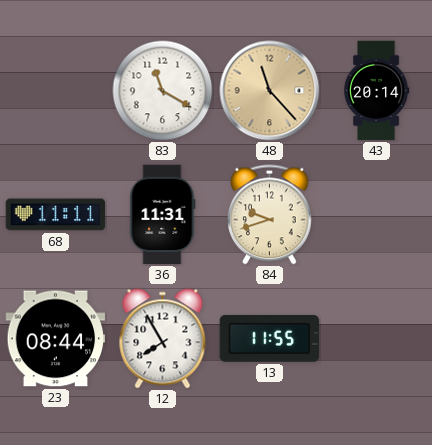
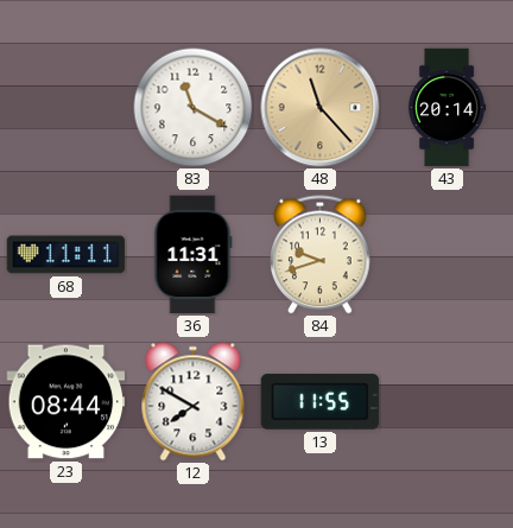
12: 7:55 -> 7:50 (194, 402)
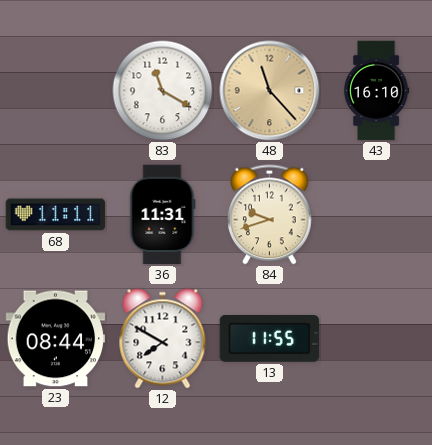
43: 20:14 -> 16:10 (376, 91)
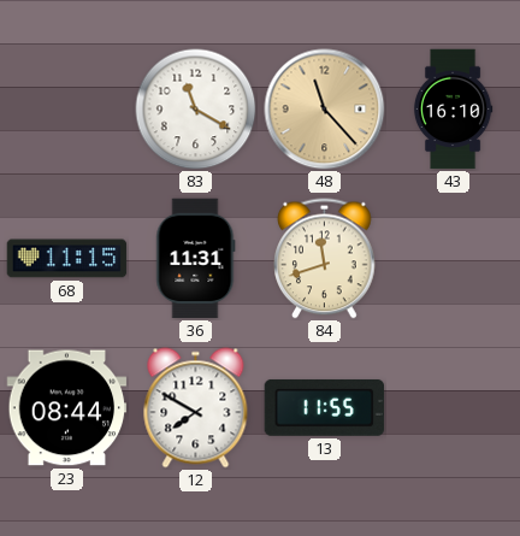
68: 11:11 -> 11:15 (67, 259)
84: 9:42 -> 11:42 (325, 259)
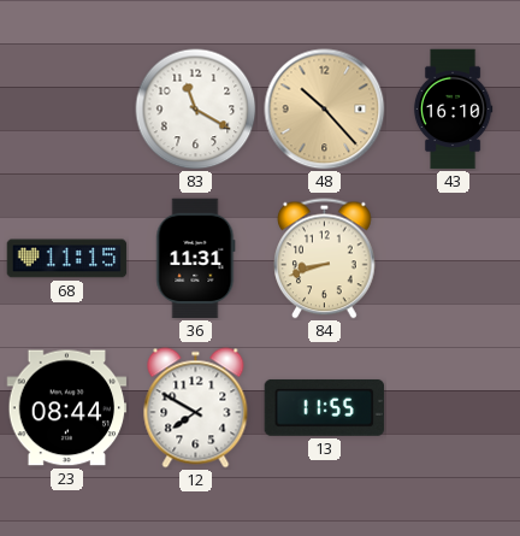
48: 11:23 -> 10:23 (325, 110)
84: 11:42 -> 8:42 (325, 259)
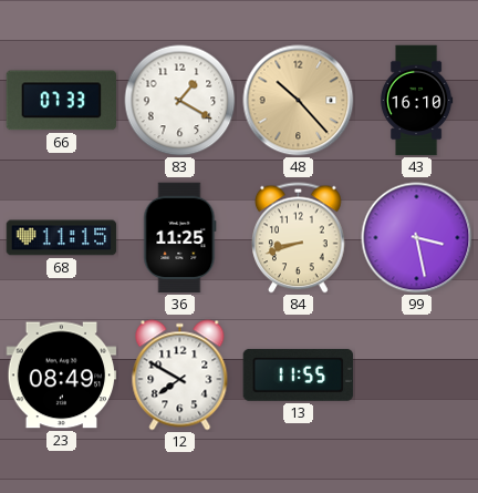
66: none -> 07:33 (62, 101)
83: 11:20 -> 1:20 (180, 101)
36: 11:31 -> 11:25 (180, 238)
99: none -> 3:28 (417, 238)
23: 08:44 -> 08:49 (62, 376)
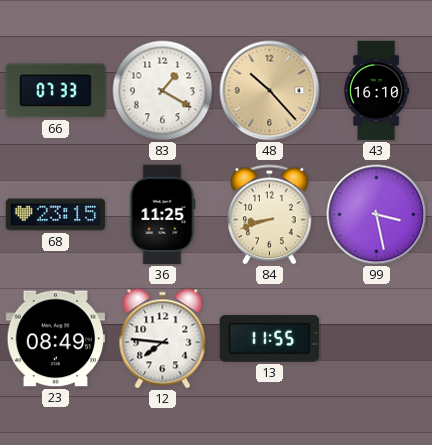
68: 11:15 -> 23:15 (56, 215)
12: 7:50 -> 7:46 (163, 339)
